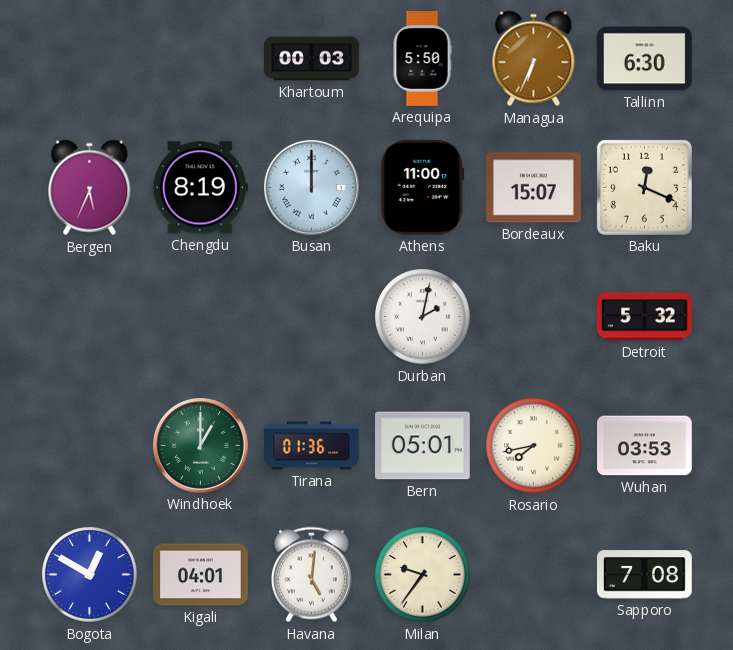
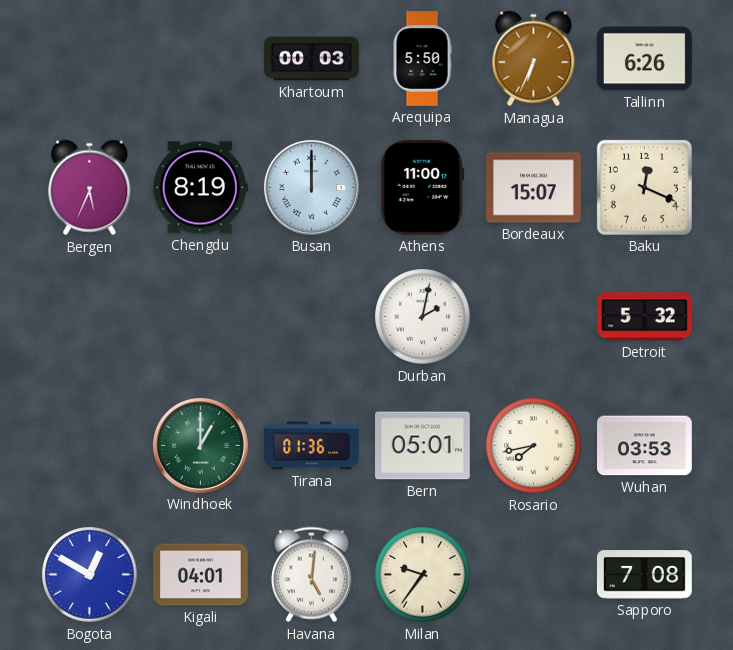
Tallinn: 6:30 -> 6:26 (645, 59)
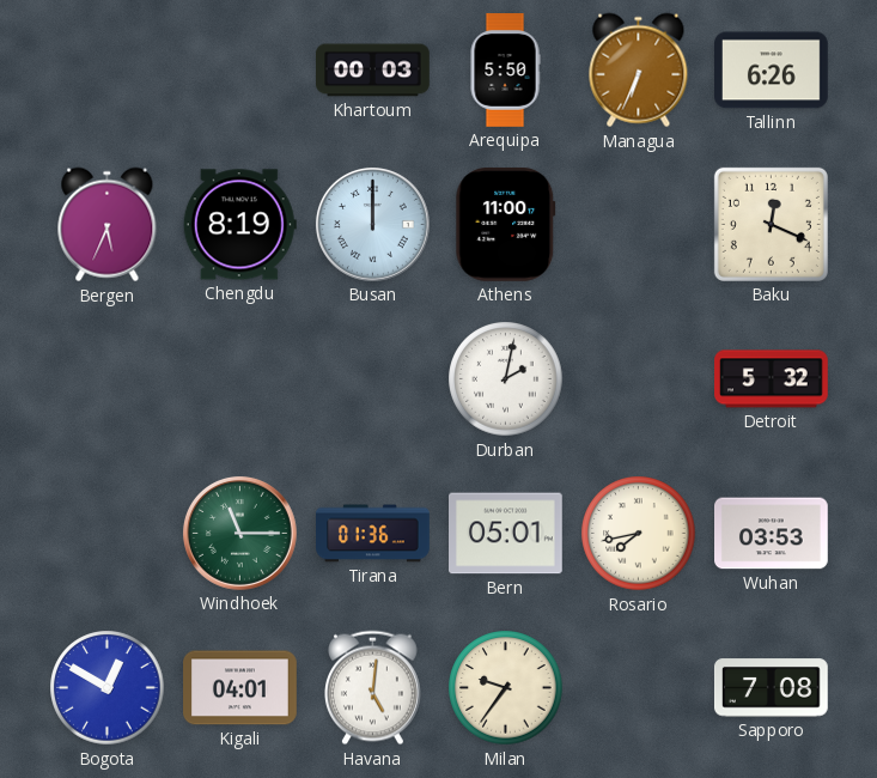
Bordeaux: 15:07 -> none (534, 188)
Windhoek: 1:00 -> 11:15 (239, 533)
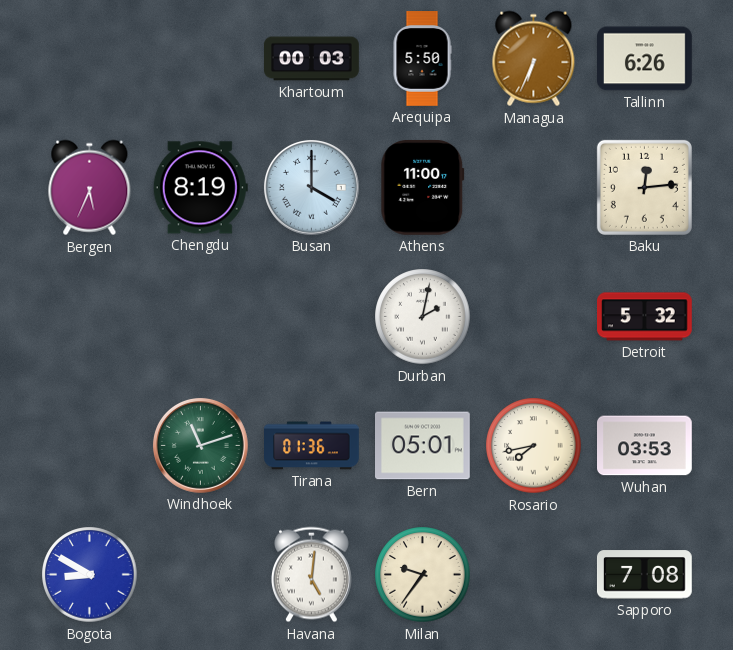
Busan: 12:00 -> 4:00 (311, 187)
Baku: 12:19 -> 12:14 (644, 187)
Windhoek: 11:15 -> 11:12 (200, 445)
Bogota: 12:50 -> 8:50 (90, 575)
Kigali: 04:01 -> none (240, 688)
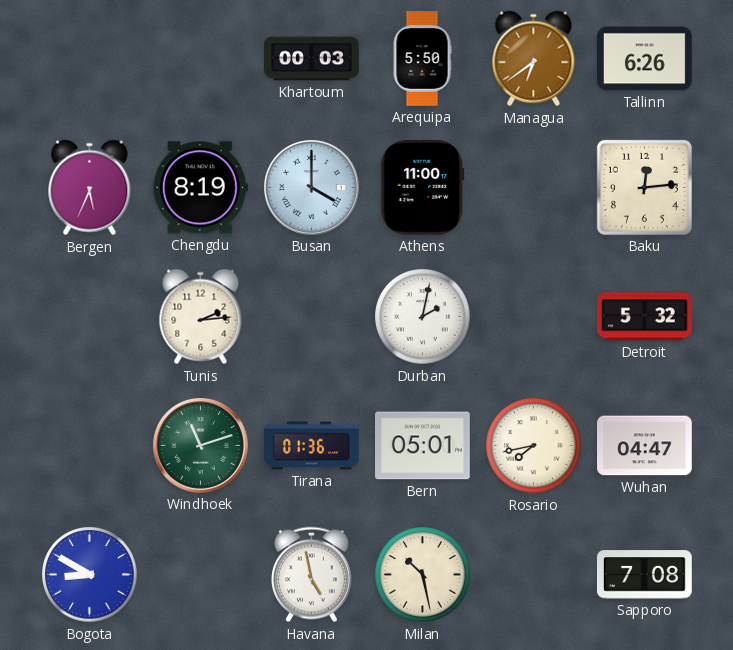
Managua: 6:34 -> 6:39 (534, 59)
Tunis: none -> 2:14 (201, 317)
Wuhan: 03:53 -> 04:47 (645, 446)
Havana: 5:01 -> 4:58 (311, 575)
Milan: 9:36 -> 10:28 (423, 575)
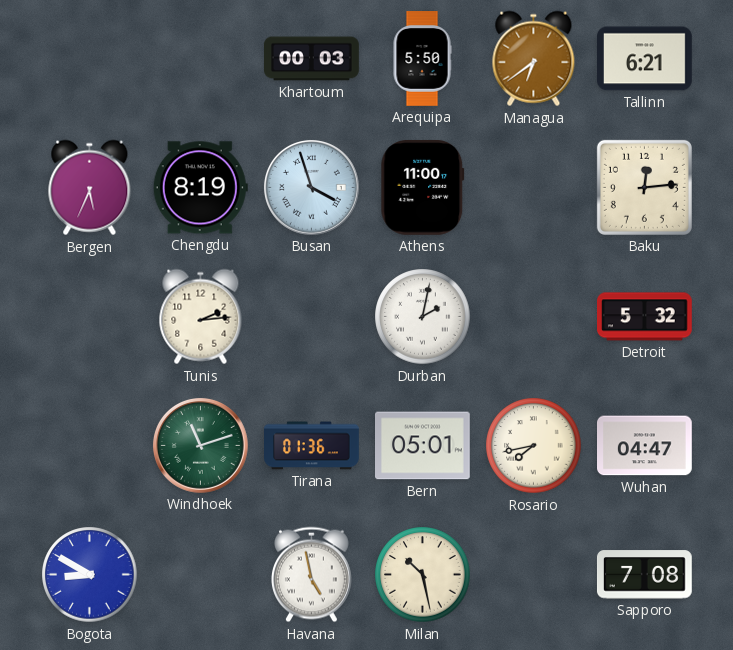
Tallinn: 6:26 -> 6:21 (645, 59)
Busan: 4:00 -> 3:57 (311, 187)
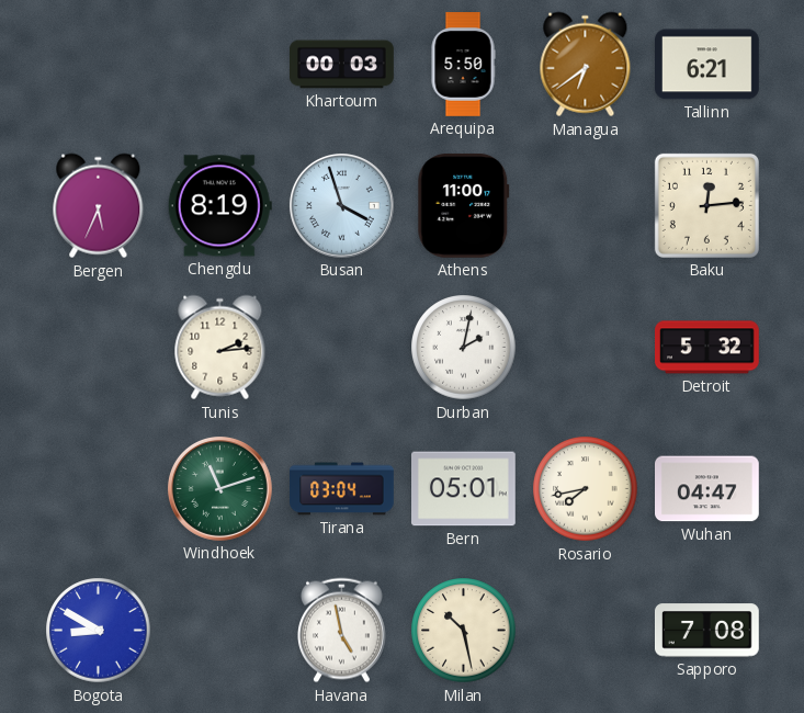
Tirana: 01:36 -> 03:04 (342, 489)
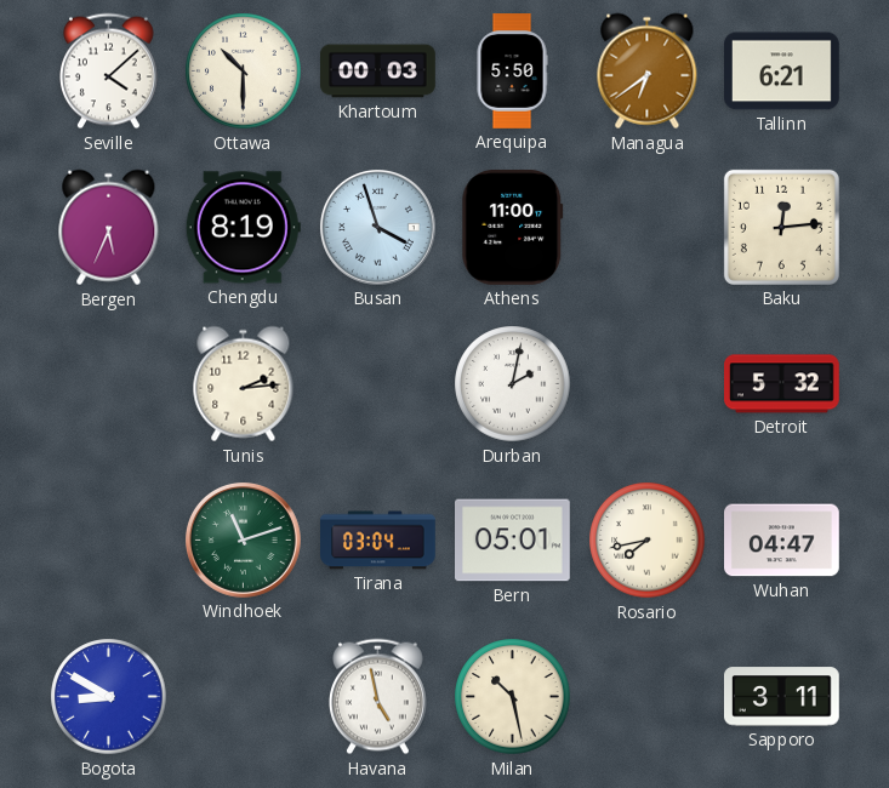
Seville: none -> 4:08 (108, 72)
Ottawa: none -> 10:30 (244, 72)
Sapporo: 7:08 -> 3:11 (781, 697)
